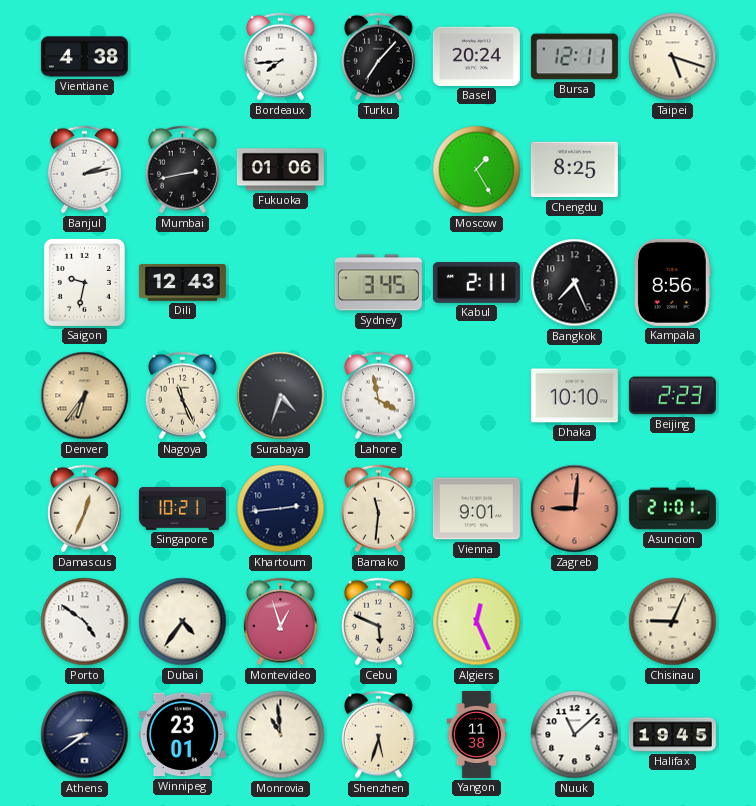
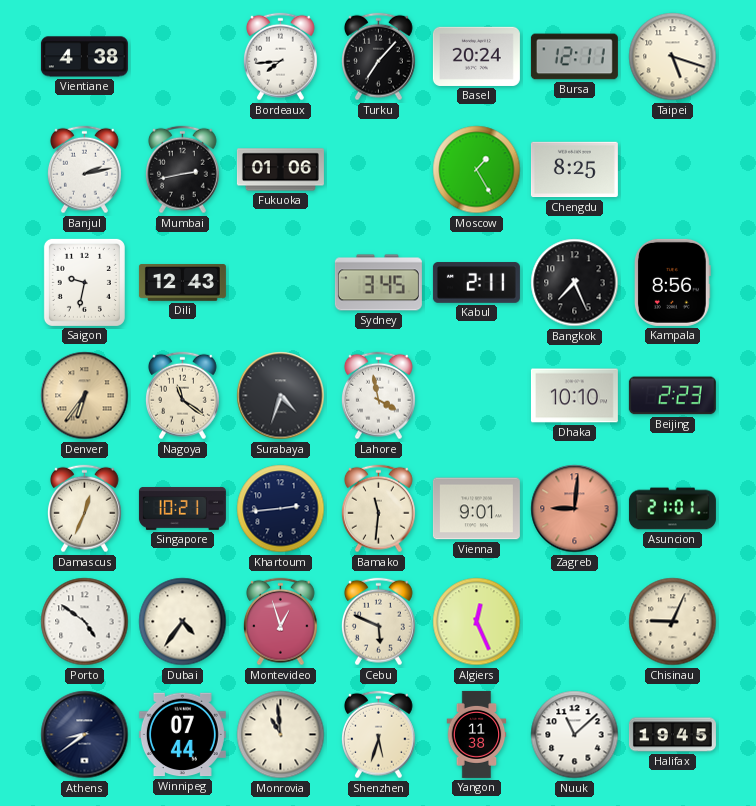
Nagoya: 11:26 -> 11:21 (182, 396)
Winnipeg: 23:01 -> 07:44 (182, 735)
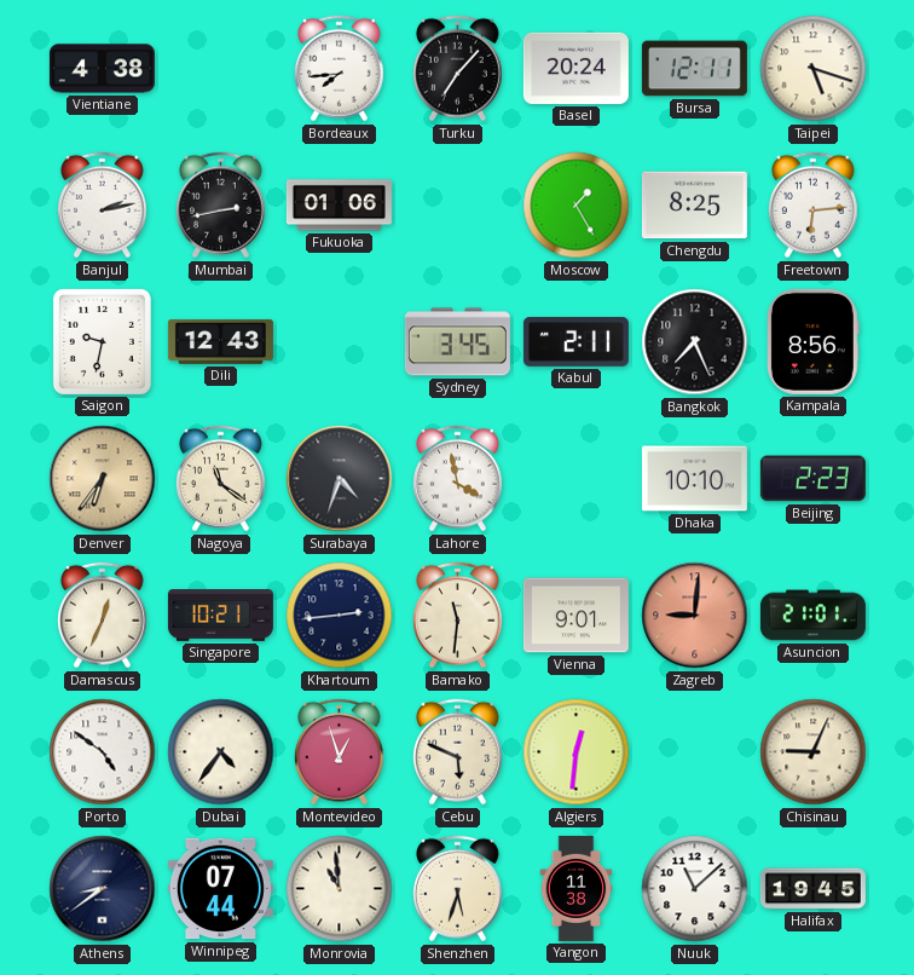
Freetown: none -> 6:14 (812, 206)
Algiers: 12:26 -> 12:31 (577, 752)
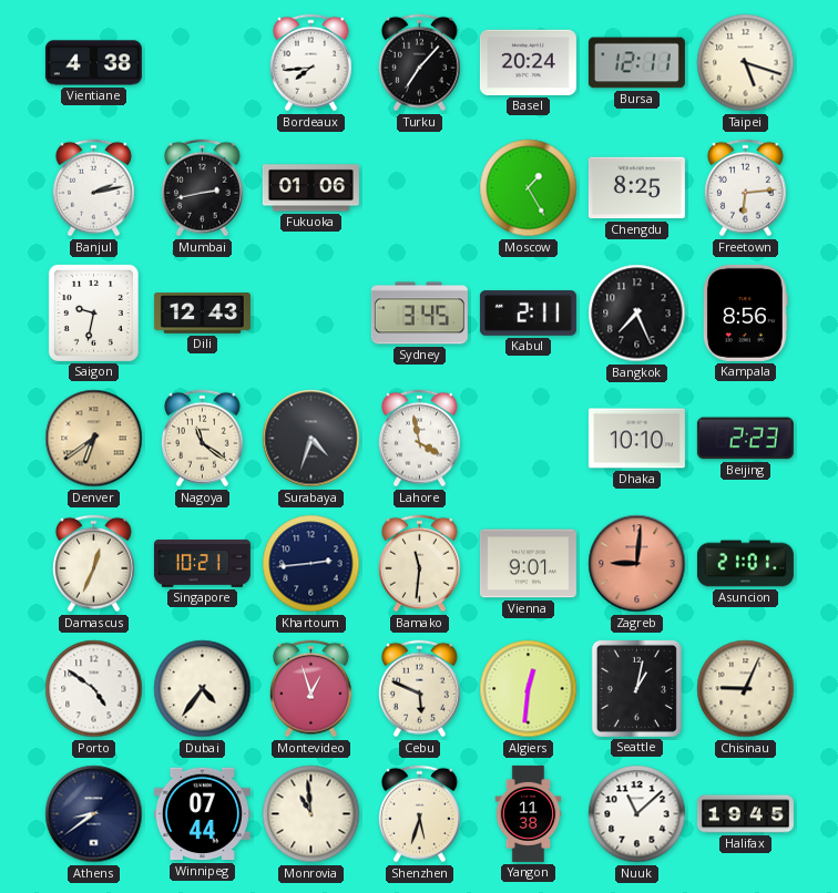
Denver: 6:36 -> 6:39 (94, 439)
Seattle: none -> 1:02 (636, 688)
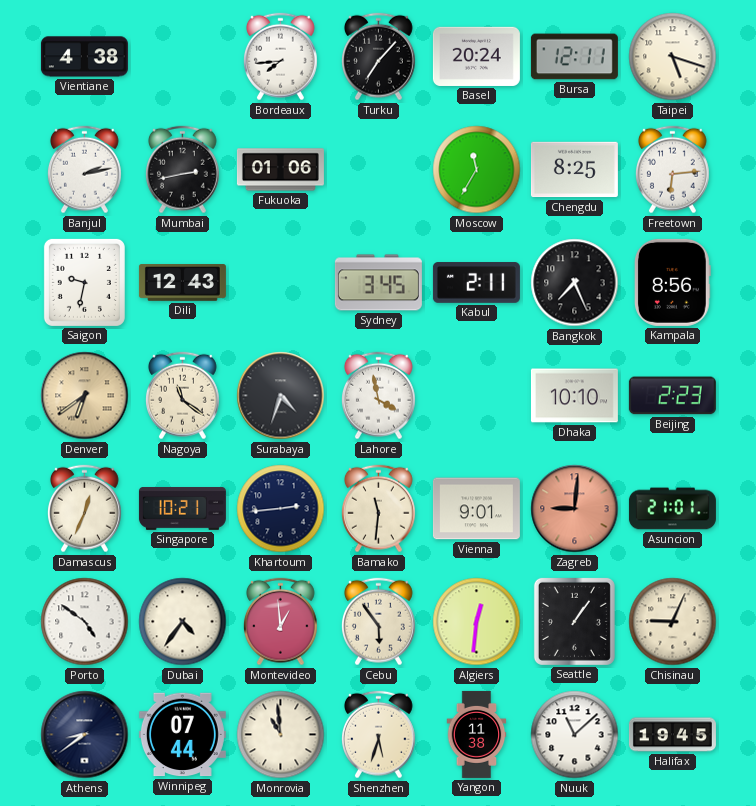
Moscow: 1:25 -> 11:35 (477, 170)
Montevideo: 12:57 -> 12:59 (280, 622)
Cebu: 5:49 -> 5:54 (378, 622)
Seattle: 1:02 -> 1:06 (574, 621)
